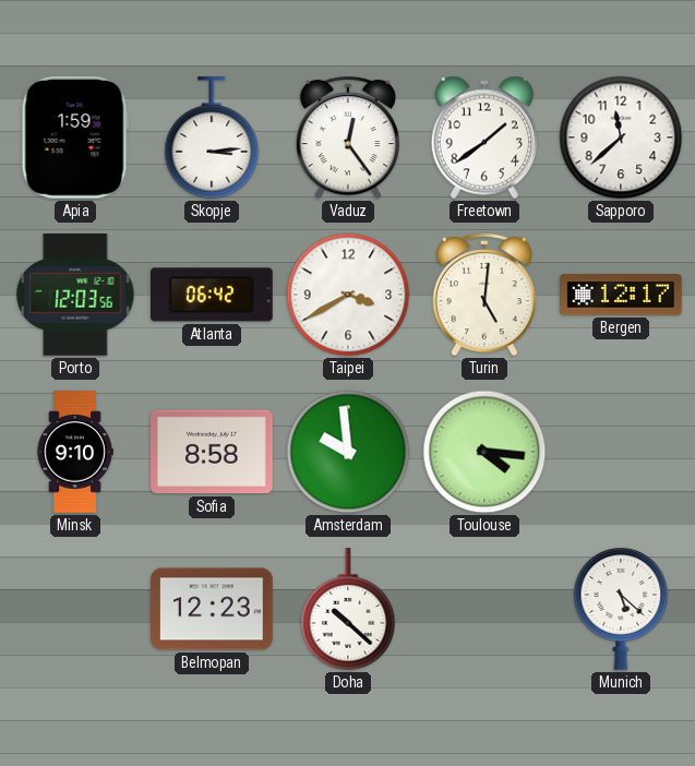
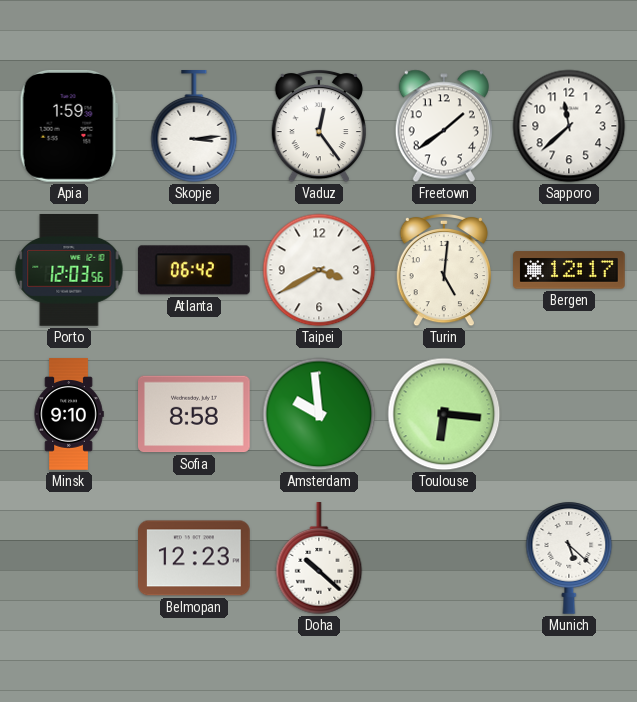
Toulouse: 4:16 -> 6:16 (444, 414)
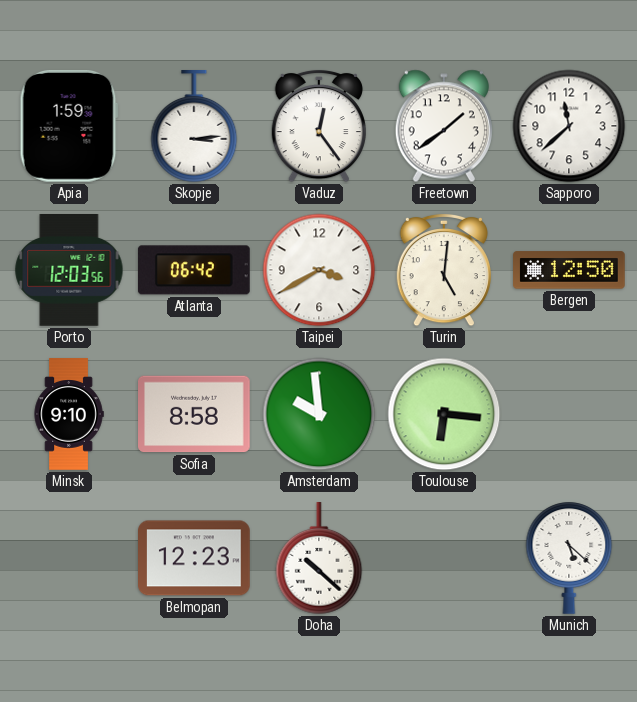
Bergen: 12:17 -> 12:50 (569, 270)
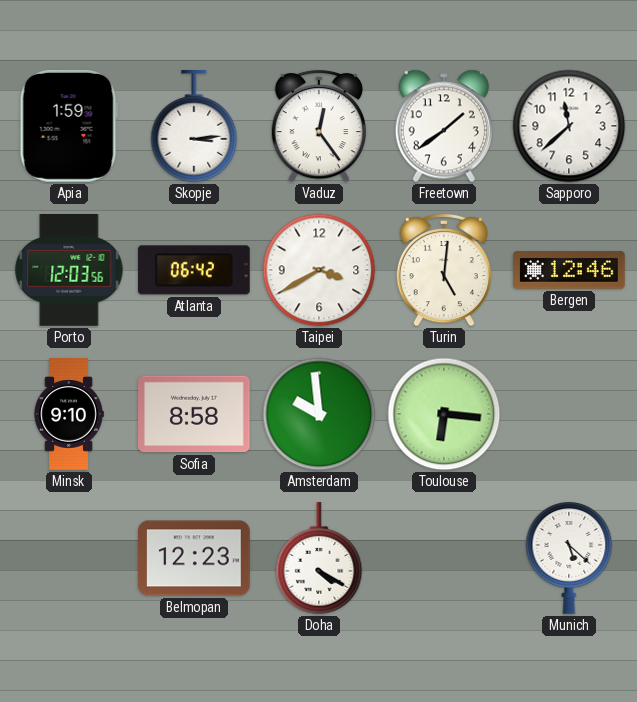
Bergen: 12:50 -> 12:46 (569, 270)
Doha: 10:22 -> 4:20 (319, 559)
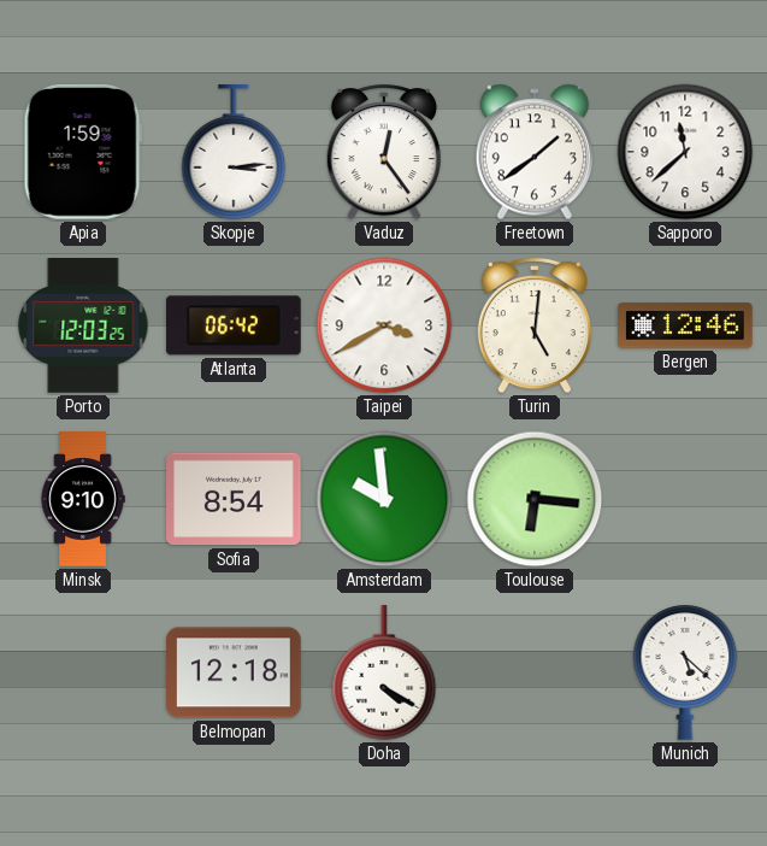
Porto: 12:03:56 -> 12:03:25 (83, 327)
Sofia: 8:58 -> 8:54 (235, 499)
Belmopan: 12:23 -> 12:18 (235, 672)
